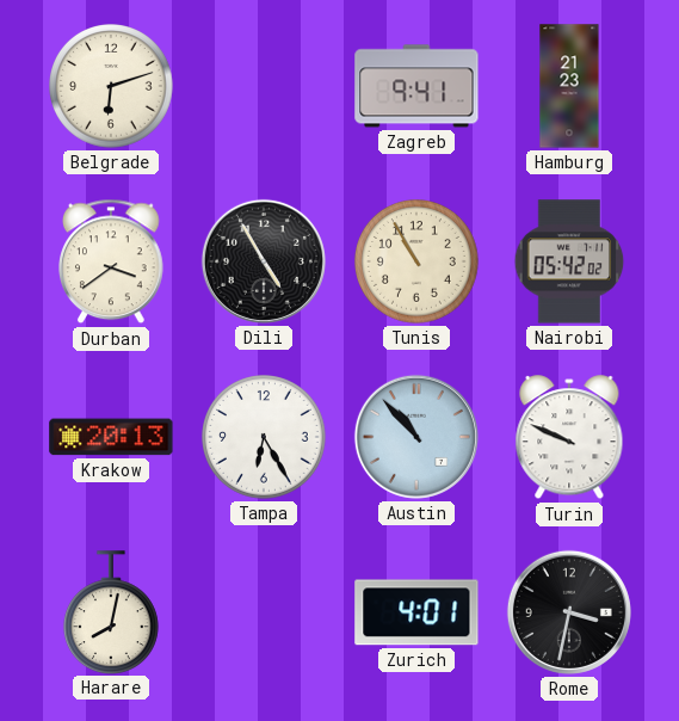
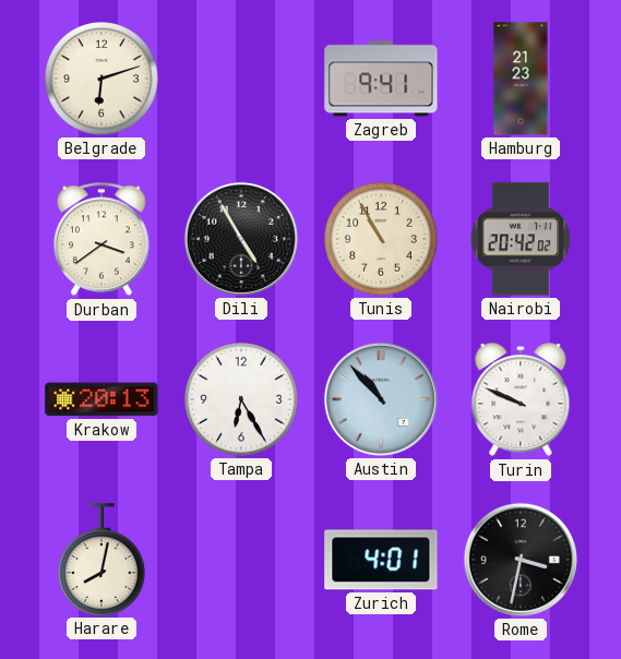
Nairobi: 05:42 -> 20:42 (521, 239)
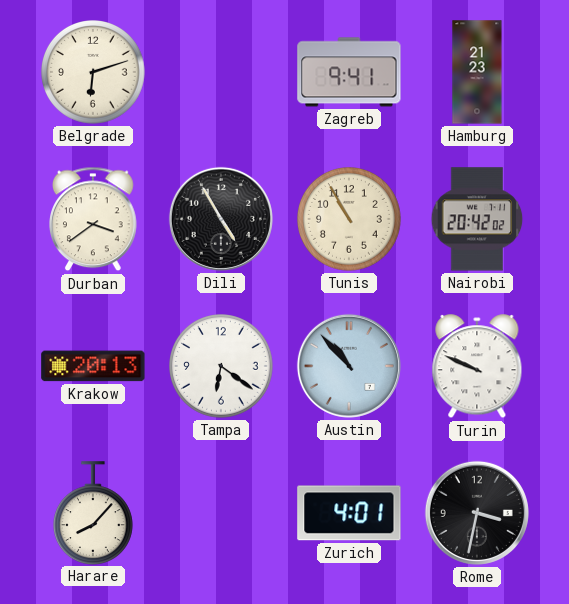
Tampa: 6:25 -> 6:21 (222, 367)
Harare: 8:02 -> 8:07 (93, 513)
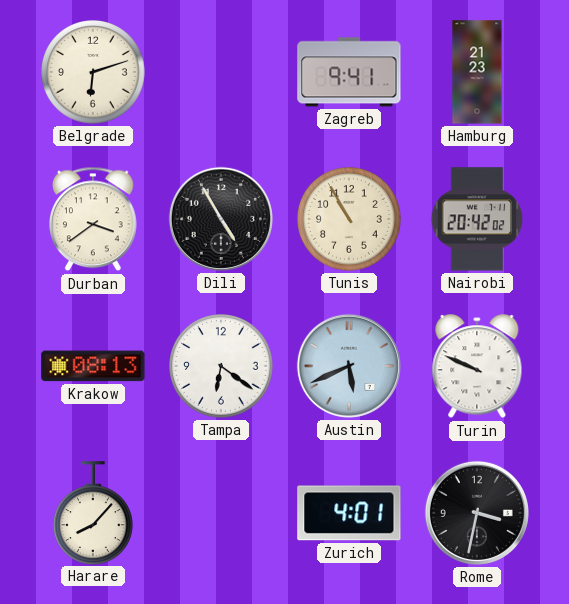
Krakow: 20:13 -> 08:13 (93, 366)
Austin: 10:53 -> 5:41 (349, 366)
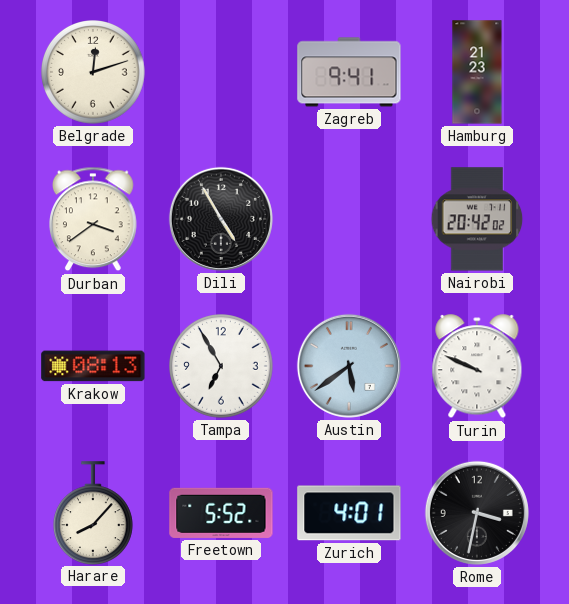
Belgrade: 6:12 -> 12:12 (94, 73)
Tunis: 10:55 -> none (350, 220)
Tampa: 6:21 -> 6:55 (222, 367)
Austin: 5:41 -> 5:39 (349, 366)
Freetown: none -> 5:52 (221, 513)
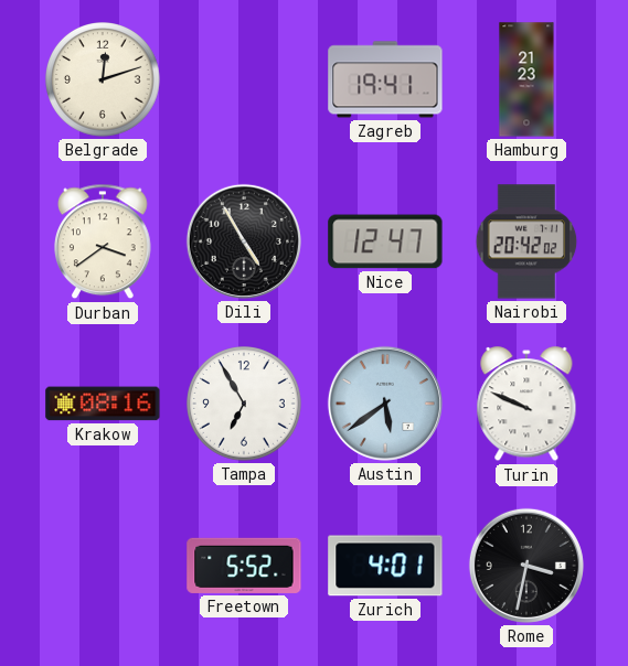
Zagreb: 9:41 -> 19:41 (385, 79)
Nice: none -> 12:47 (385, 241)
Krakow: 08:13 -> 08:16 (103, 404)
Harare: 8:07 -> none (93, 513)
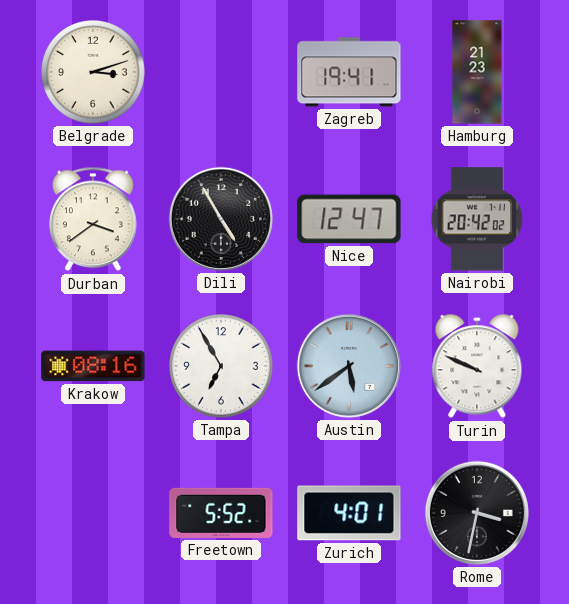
Belgrade: 12:12 -> 3:12 (94, 73)
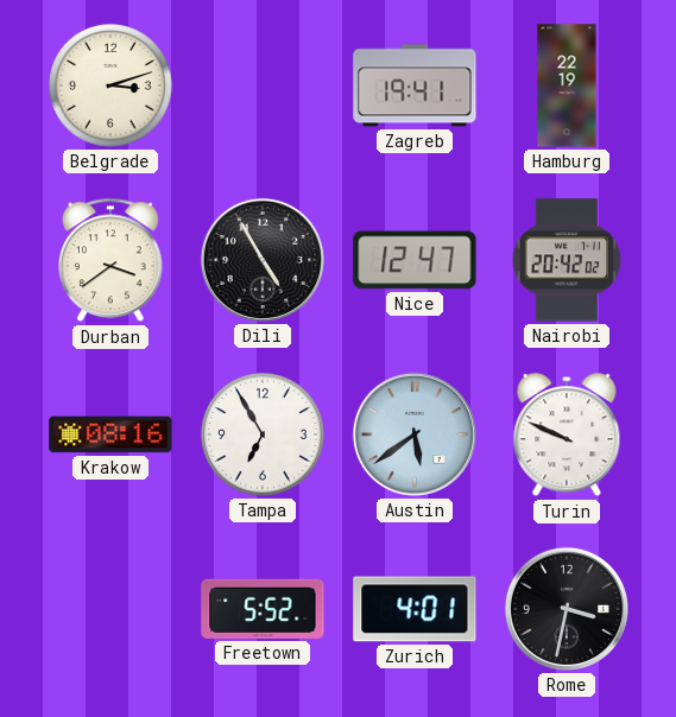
Hamburg: 21:23 -> 22:19 (567, 85)
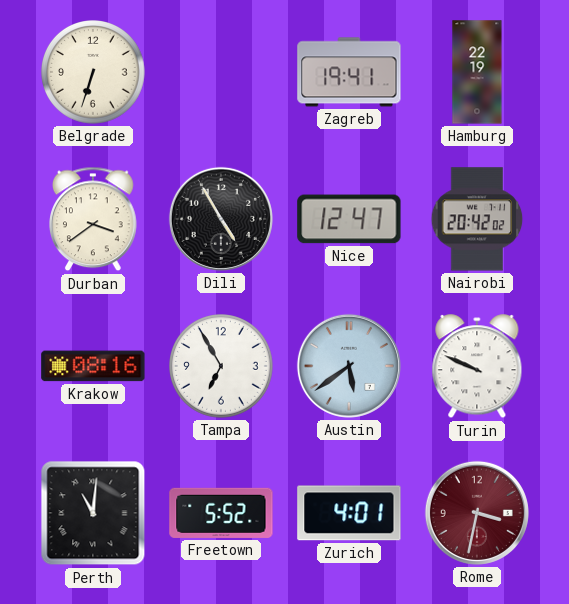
Belgrade: 3:12 -> 6:33 (94, 73)
Perth: none -> 11:01 (93, 513)
Rome dial: black -> burgundy (477, 513)
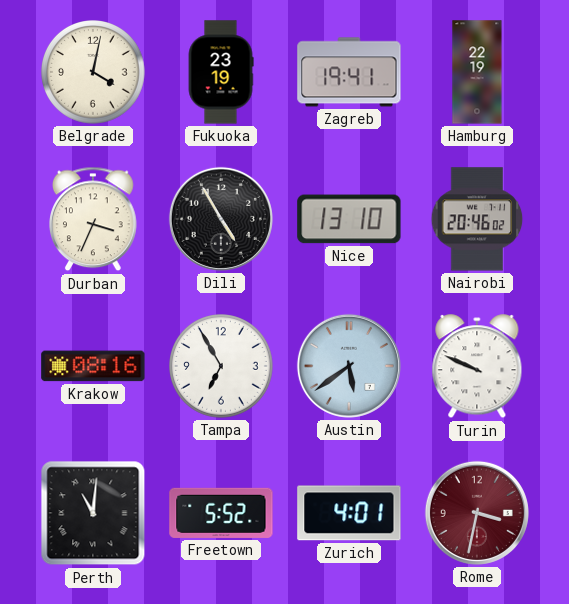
Belgrade: 6:33 -> 4:02 (94, 73)
Fukuoka: none -> 23:19 (221, 72)
Durban: 3:39 -> 3:34 (94, 219)
Nice: 12:47 -> 13:10 (349, 219)
Nairobi: 20:42 -> 20:46 (477, 219)
